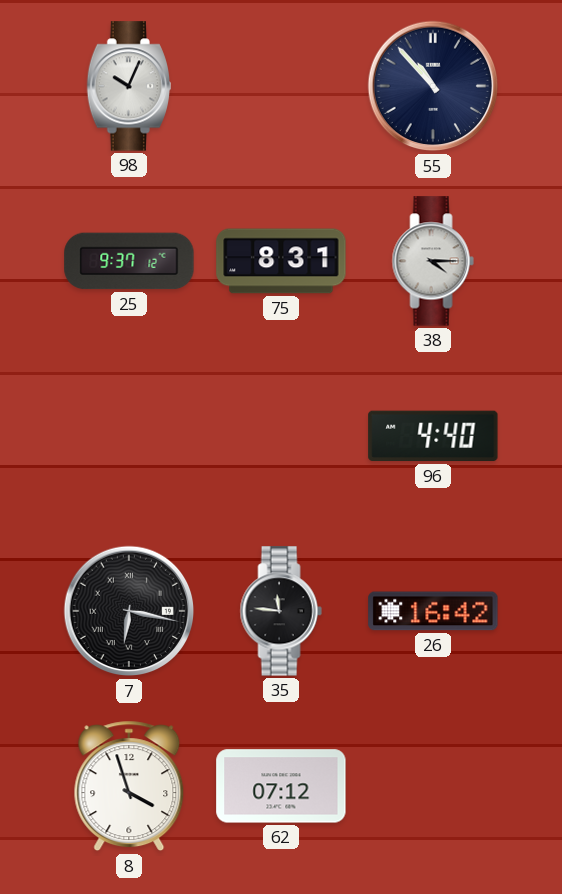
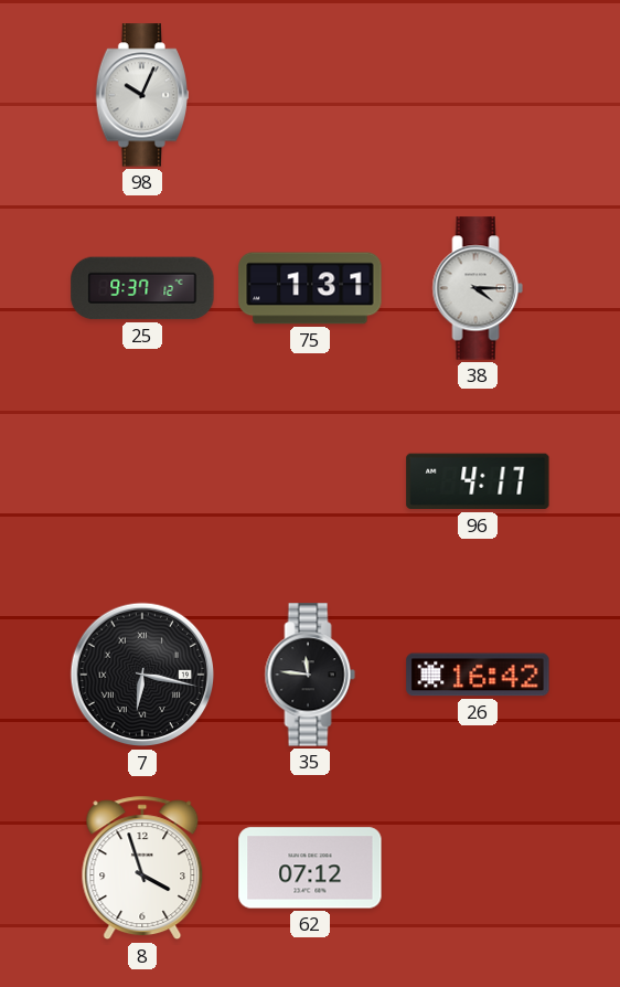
55: 10:53 -> none (433, 86)
75: 8:31 -> 1:31 (310, 288)
96: 4:40 -> 4:17 (478, 481)
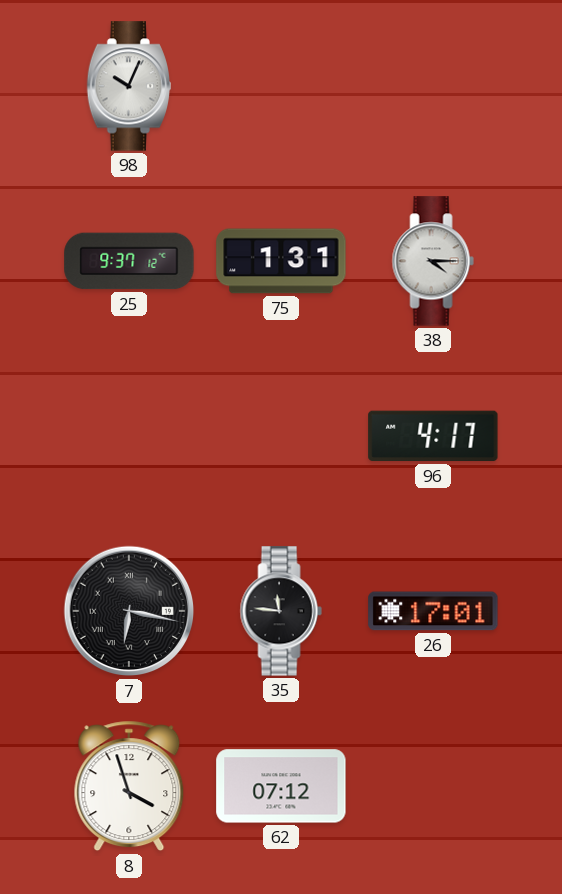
26: 16:42 -> 17:01 (433, 611)
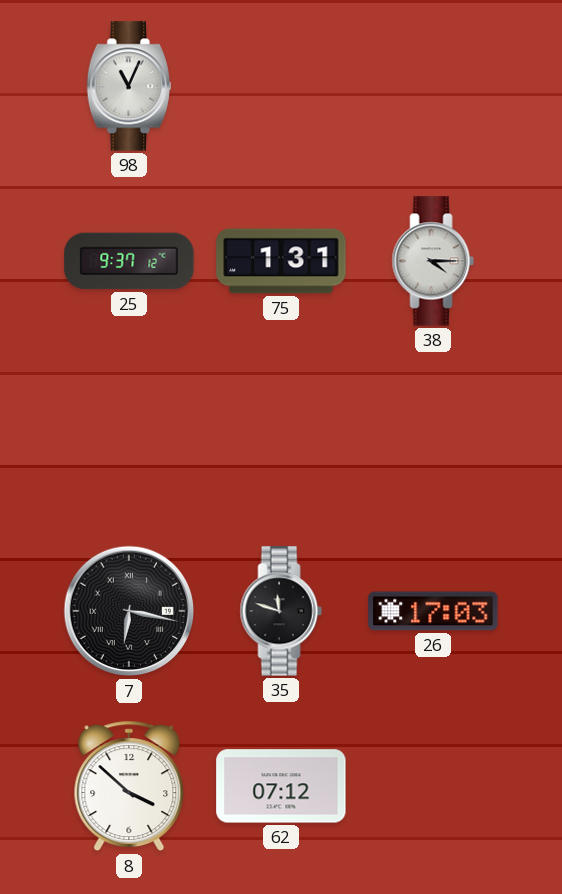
98: 10:04 -> 11:04 (128, 86)
96: 4:17 -> none (433, 436)
35: 11:46 -> 11:48 (281, 611)
26: 17:01 -> 17:03 (433, 611)
8: 3:57 -> 3:52 (129, 786)
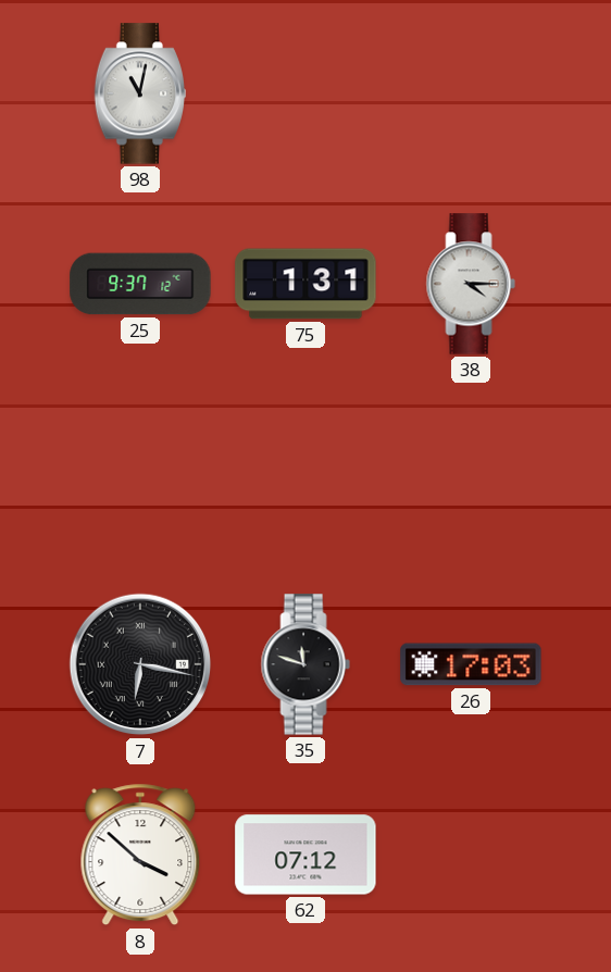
98: 11:04 -> 11:02 (139, 94)
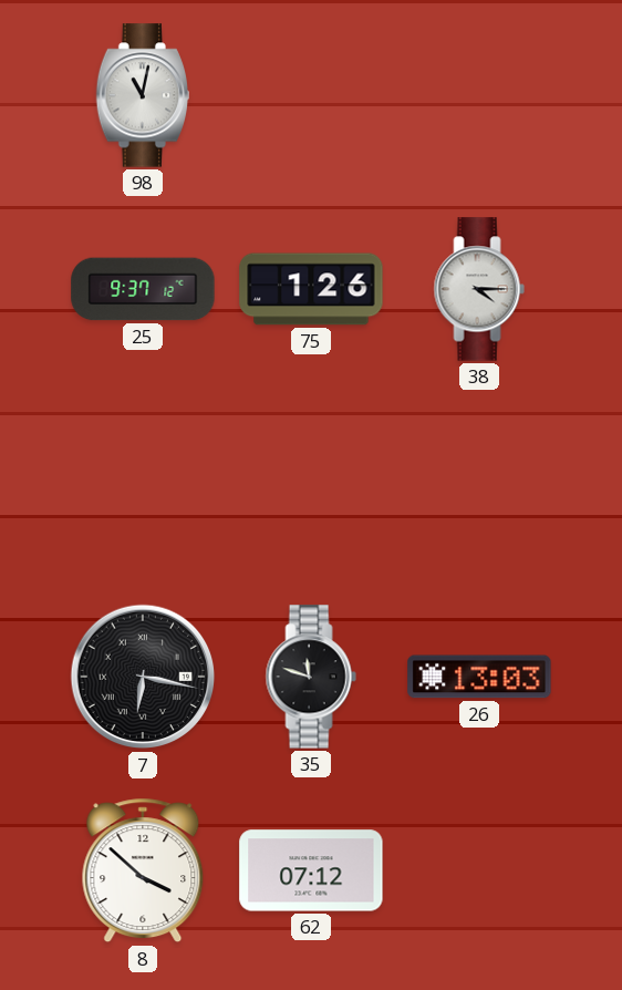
75: 1:31 -> 1:26 (311, 289)
26: 17:03 -> 13:03 (479, 677)
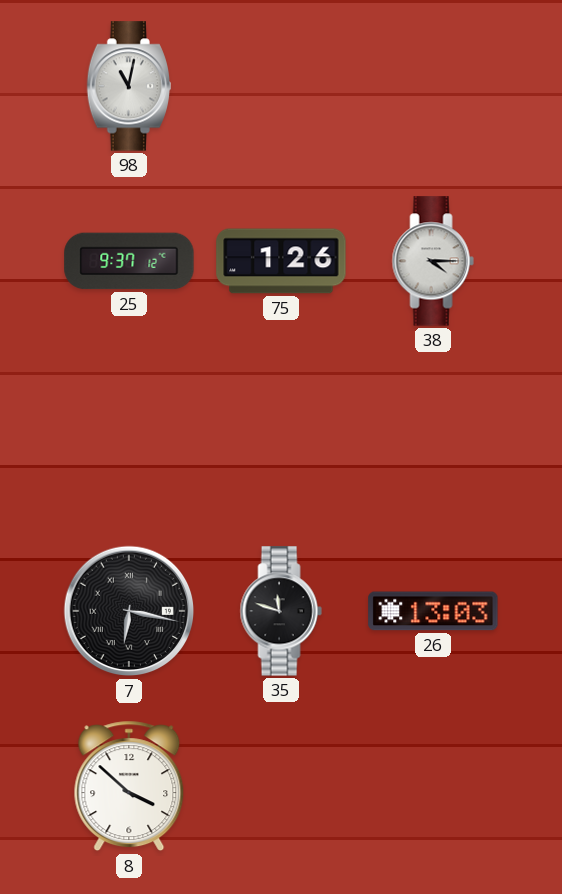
62: 07:12 -> none (311, 870)
